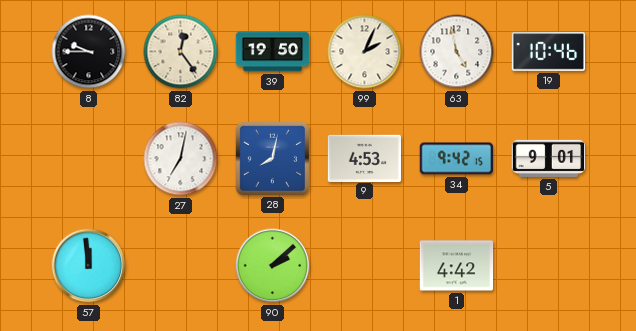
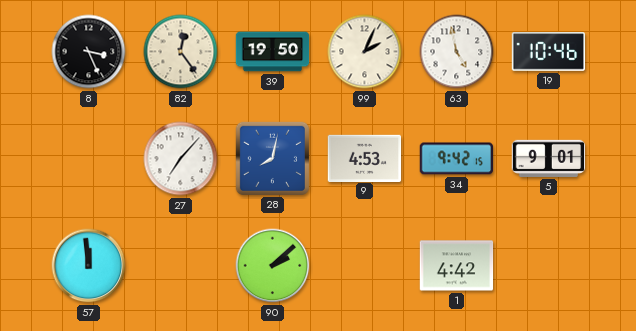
8: 9:45 -> 3:26 (89, 52)
27: 7:02 -> 7:07 (181, 159)
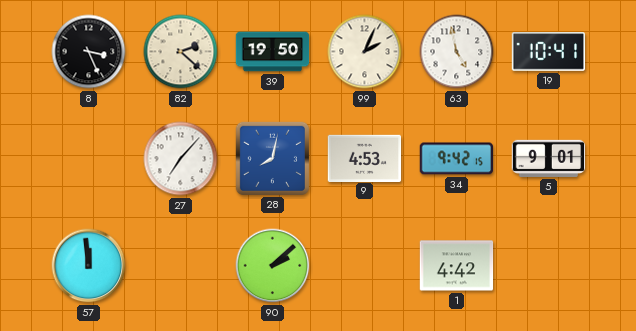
82: 12:24 -> 2:22 (181, 52)
19: 10:46 -> 10:41 (549, 52)
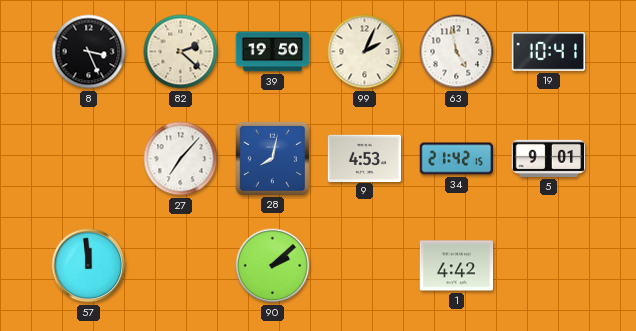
34: 9:42 -> 21:42 (457, 159)
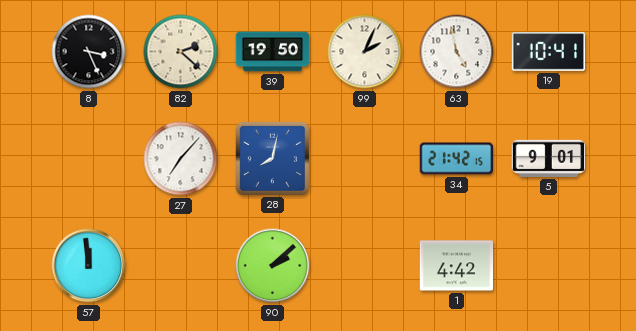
9: 4:53 -> none (365, 158)
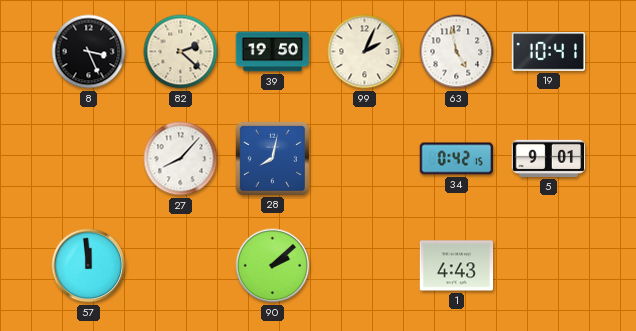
27: 7:07 -> 8:07 (181, 159)
34: 21:42 -> 0:42 (457, 159)
1: 4:42 -> 4:43 (457, 266)
